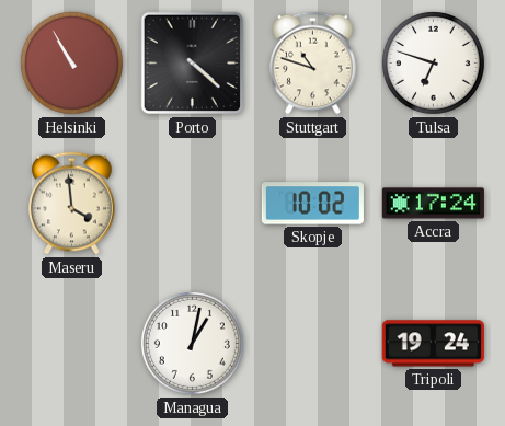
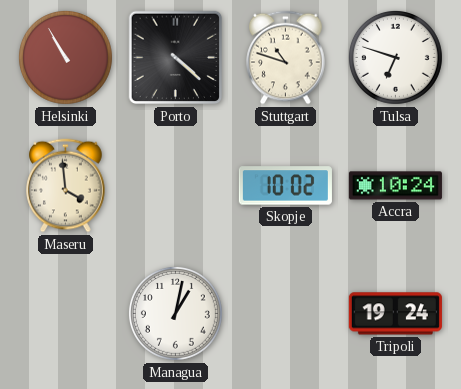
Accra: 17:24 -> 10:24 (395, 186)
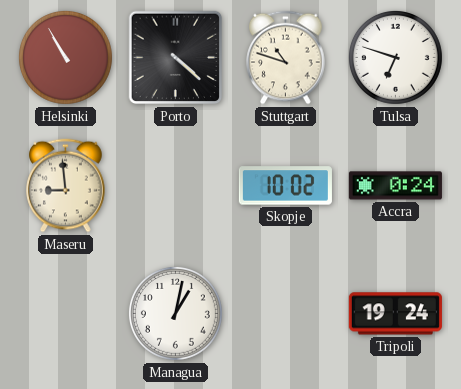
Maseru: 3:59 -> 8:59 (66, 186)
Accra: 10:24 -> 0:24 (395, 186)
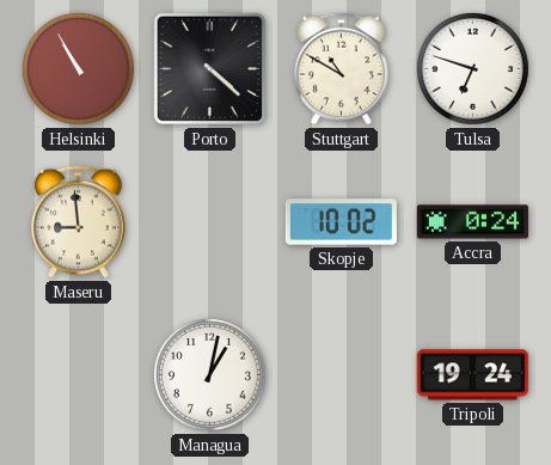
Stuttgart: 10:48 -> 10:50 (342, 69)
